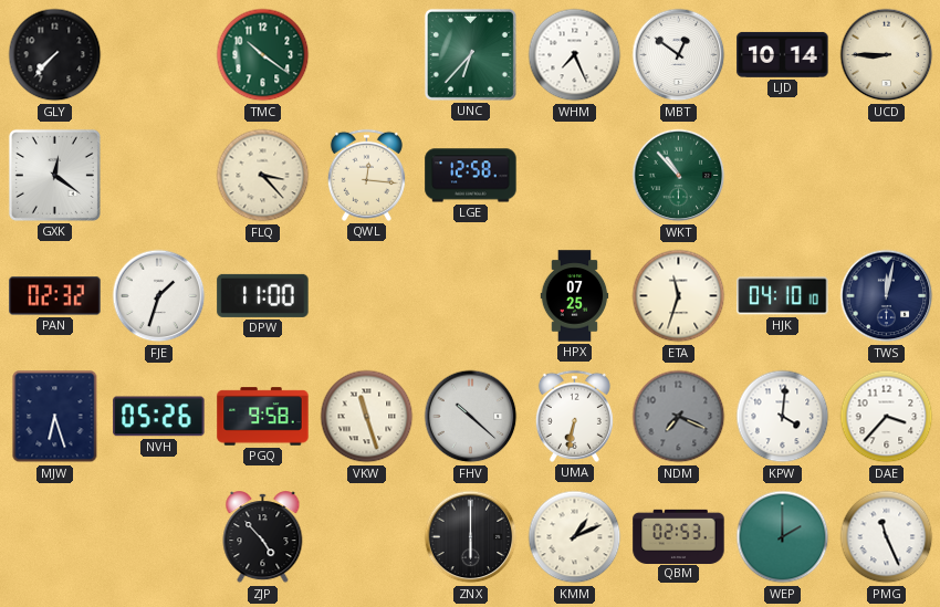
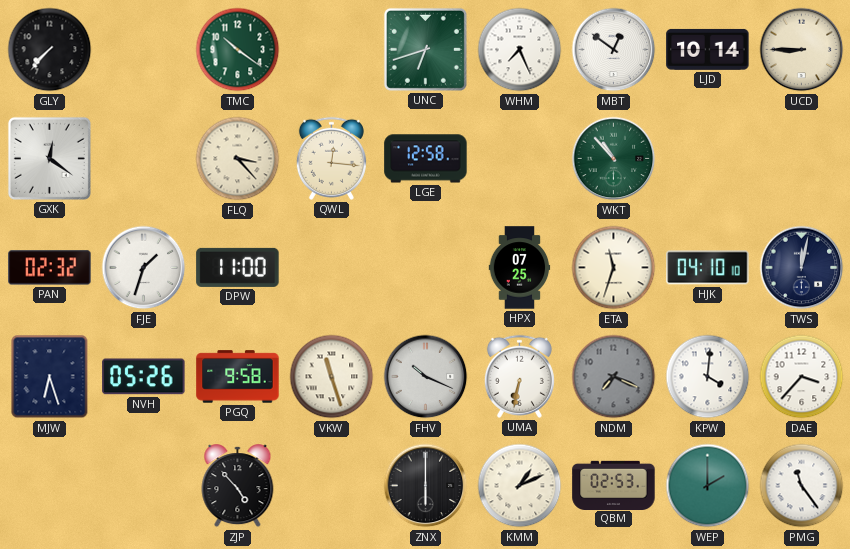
UNC: 6:37 -> 6:42 (425, 49)
FHV: 10:22 -> 10:19 (426, 377)
PMG: 11:26 -> 11:24 (802, 486)
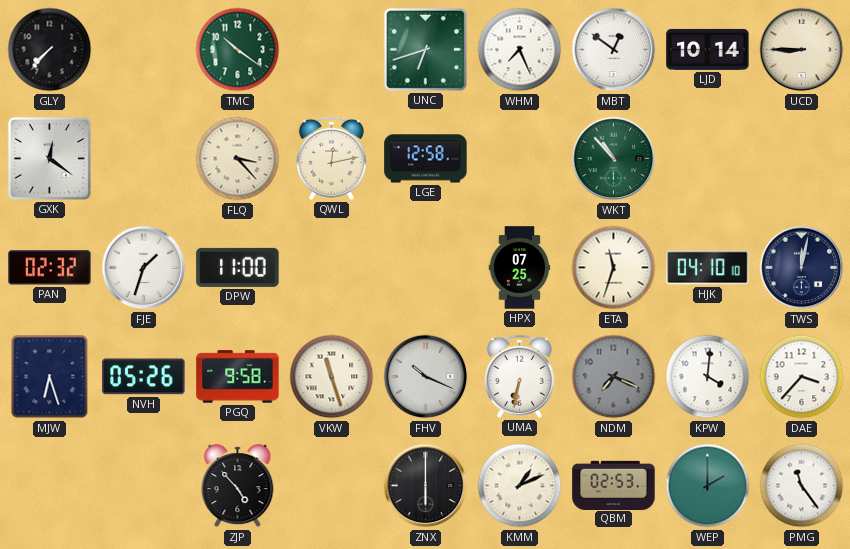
QWL: 12:16 -> 12:13 (331, 158)
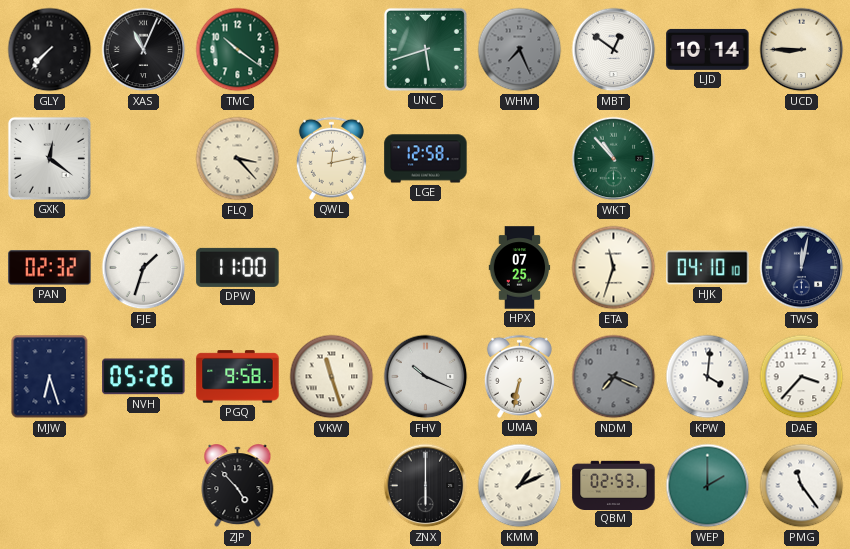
XAS: none -> 11:04 (144, 50)
UNC: 6:42 -> 5:42 (425, 49)
WHM dial: white -> grey (520, 50)
